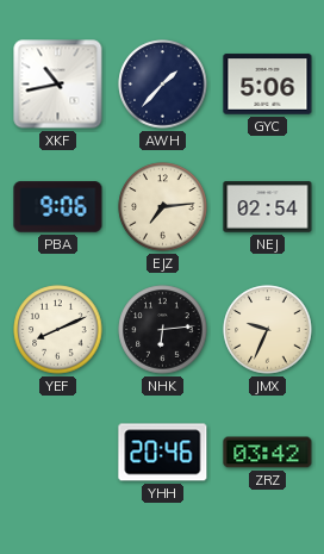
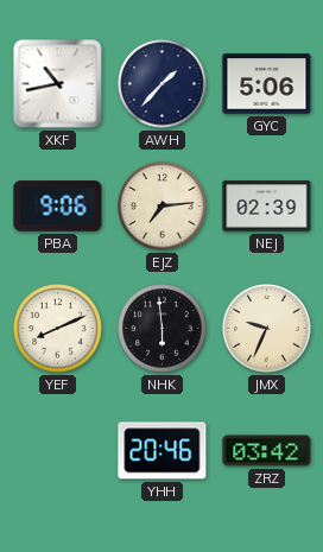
NEJ: 02:54 -> 02:39 (267, 207)
NHK: 6:14 -> 5:59 (163, 329)
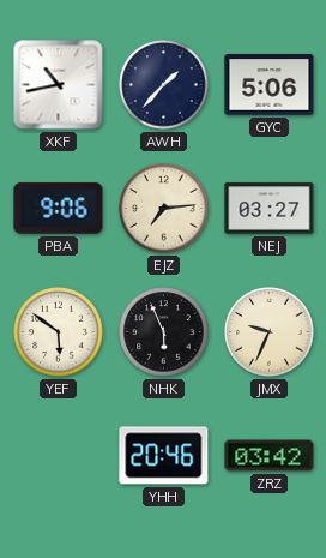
NEJ: 02:39 -> 03:27 (270, 209)
YEF: 8:11 -> 5:51 (59, 332)
NHK: 5:59 -> 5:56 (164, 332)
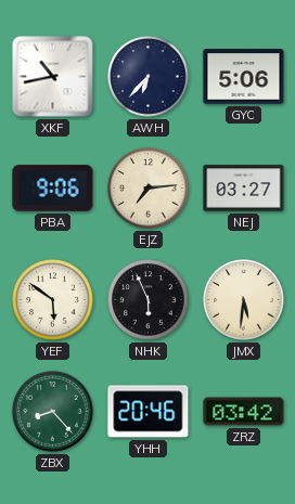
AWH: 1:37 -> 6:37 (149, 77)
JMX: 9:34 -> 5:31 (244, 300)
ZBX: none -> 8:23 (53, 412)
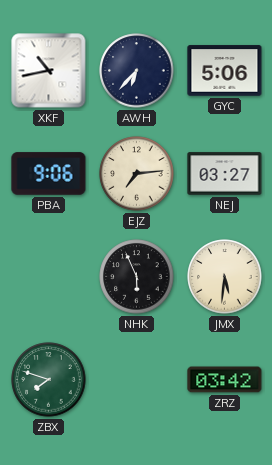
YEF: 5:51 -> none (53, 300)
ZBX: 8:23 -> 7:48 (49, 380)
YHH: 20:46 -> none (149, 412)
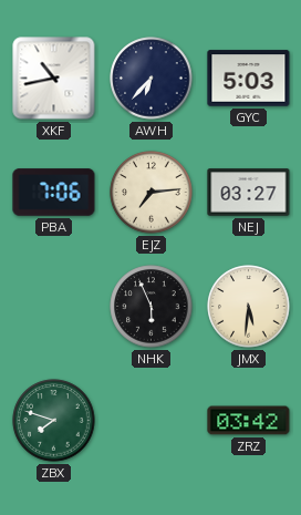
GYC: 5:06 -> 5:03 (249, 79)
PBA: 9:06 -> 7:06 (54, 193)
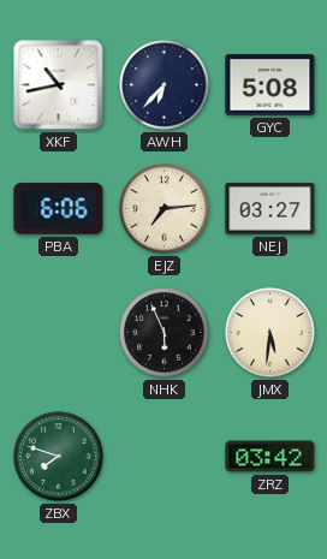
GYC: 5:03 -> 5:08 (270, 85)
PBA: 7:06 -> 6:06 (59, 209)
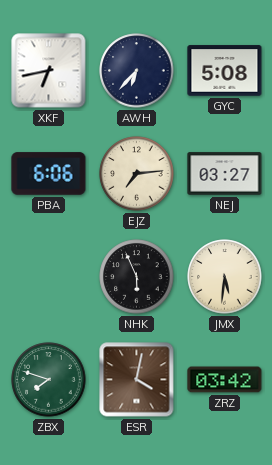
XKF: 10:43 -> 6:43 (49, 71)
ESR: none -> 4:02 (137, 380)
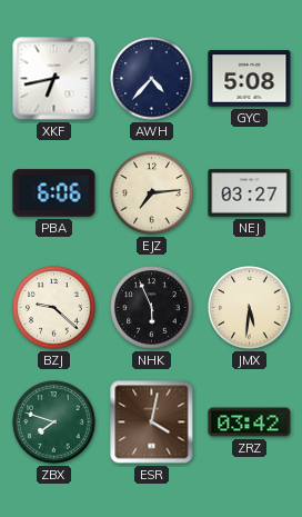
AWH: 6:37 -> 4:37 (152, 79)
BZJ: none -> 9:22 (54, 308)
